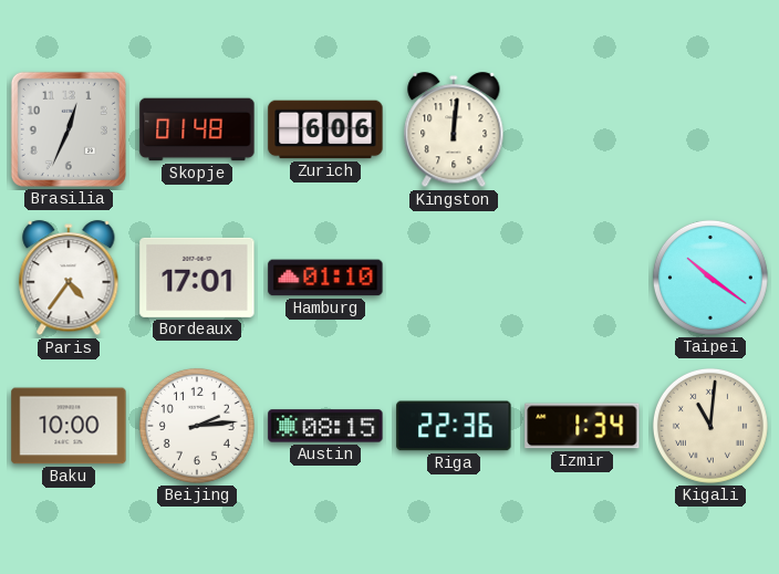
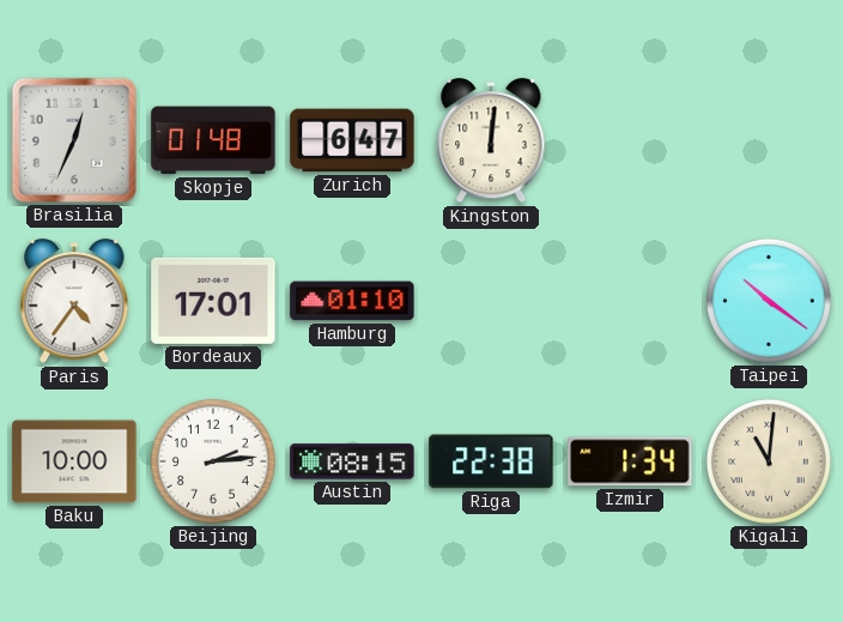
Zurich: 6:06 -> 6:47 (352, 140)
Riga: 22:36 -> 22:38 (491, 461)
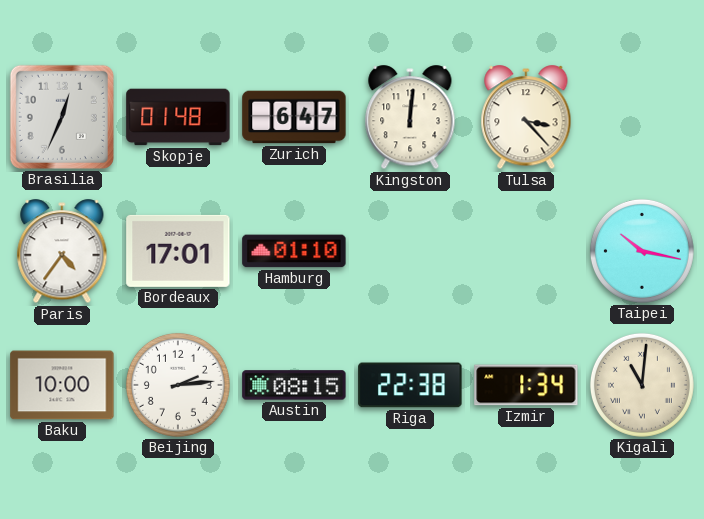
Tulsa: none -> 3:23 (526, 118)
Taipei: 10:21 -> 10:17 (642, 251)
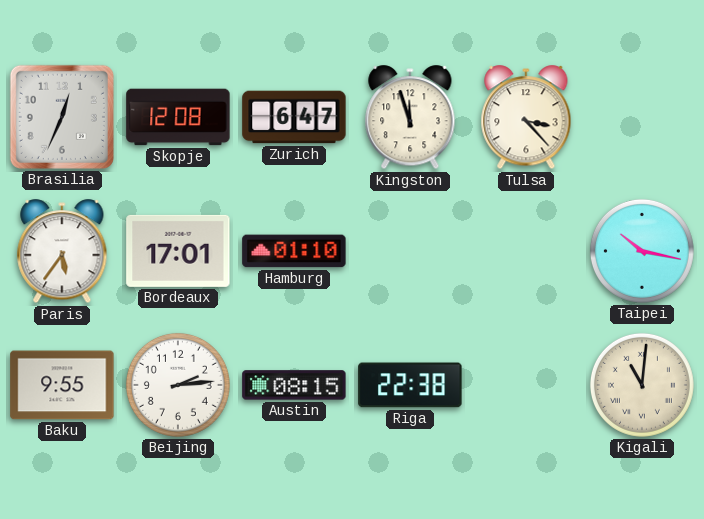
Skopje: 01:48 -> 12:08 (178, 117)
Kingston: 12:01 -> 11:57 (410, 118)
Paris: 4:36 -> 5:36 (62, 252)
Baku: 10:00 -> 9:55 (62, 385)
Izmir: 1:34 -> none (526, 385)
